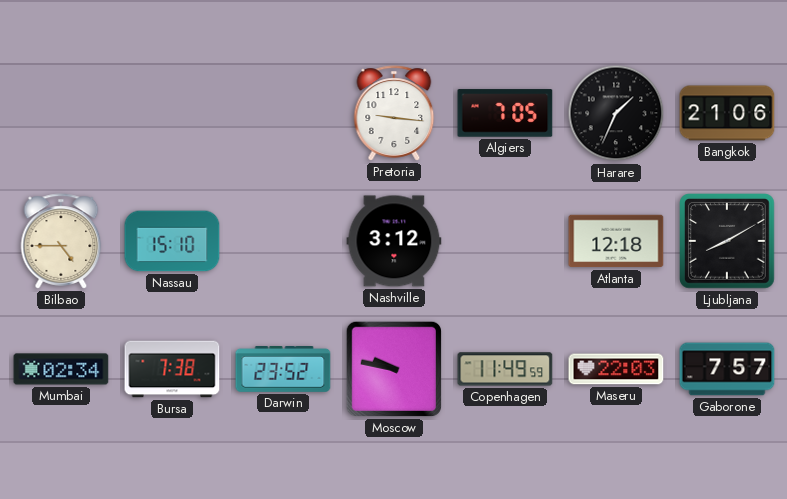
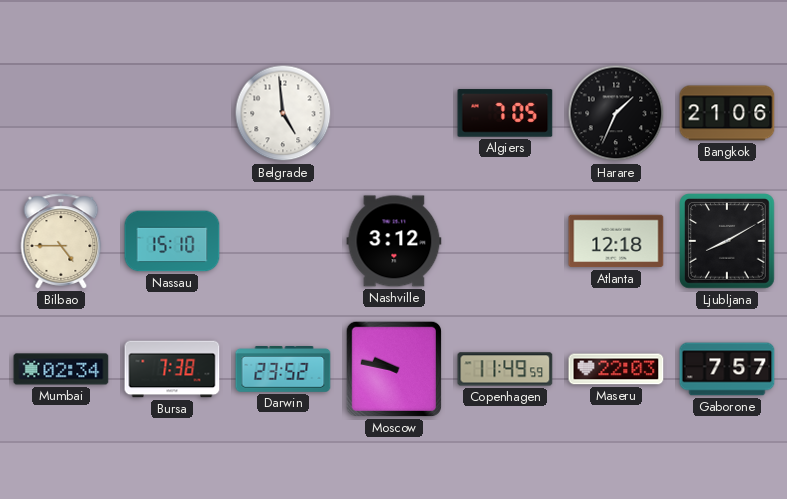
Belgrade: none -> 4:59 (283, 113)
Pretoria: 9:16 -> none (394, 113)
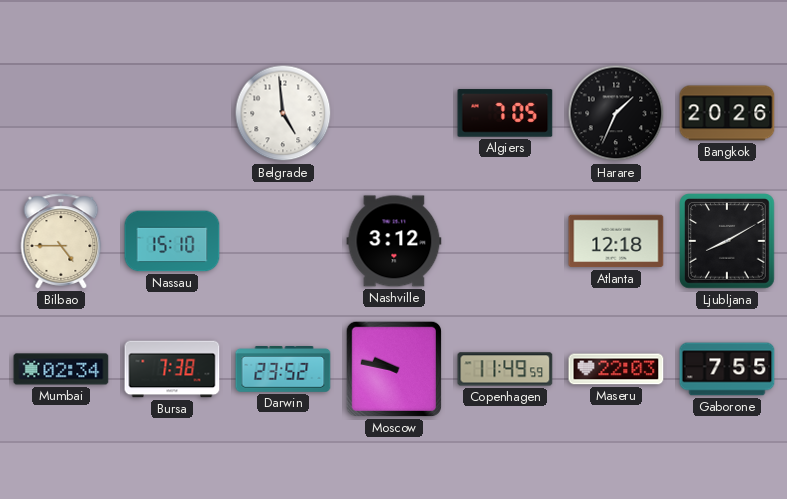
Bangkok: 21:06 -> 20:26 (727, 113)
Gaborone: 7:57 -> 7:55 (727, 369)
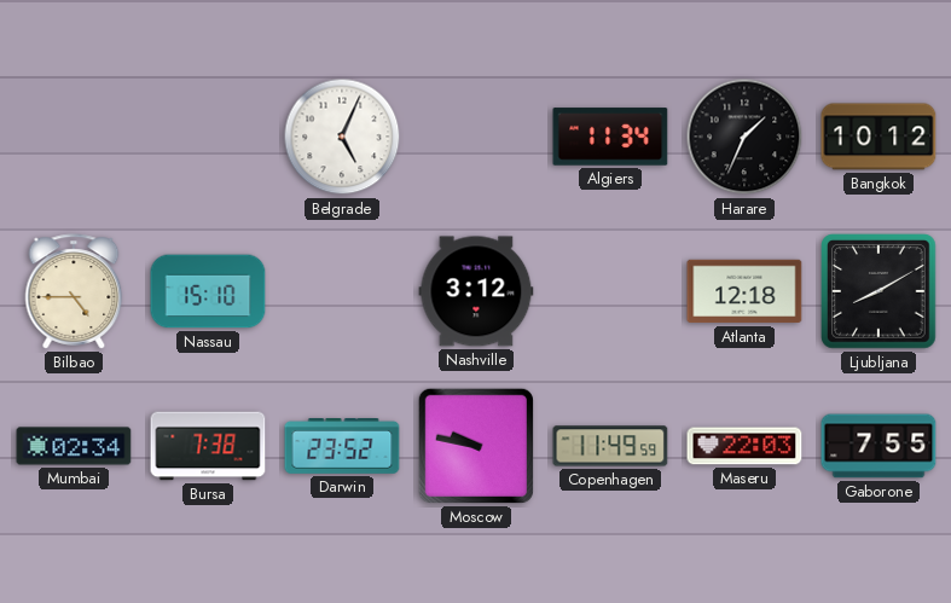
Belgrade: 4:59 -> 5:04 (342, 137)
Algiers: 7:05 -> 11:34 (610, 137)
Bangkok: 20:26 -> 10:12 (878, 137)
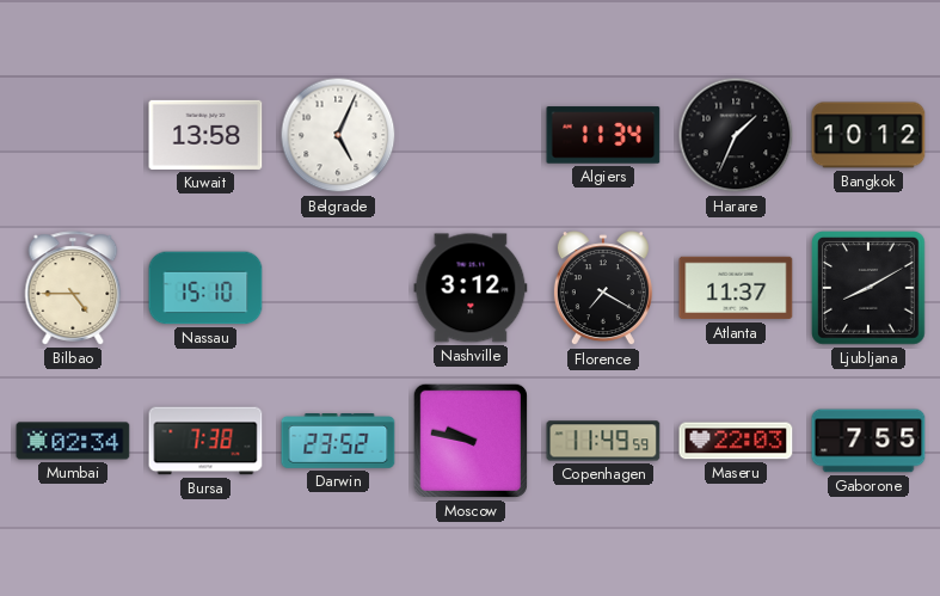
Kuwait: none -> 13:58 (205, 135)
Florence: none -> 7:20 (603, 289)
Atlanta: 12:18 -> 11:37 (736, 288)
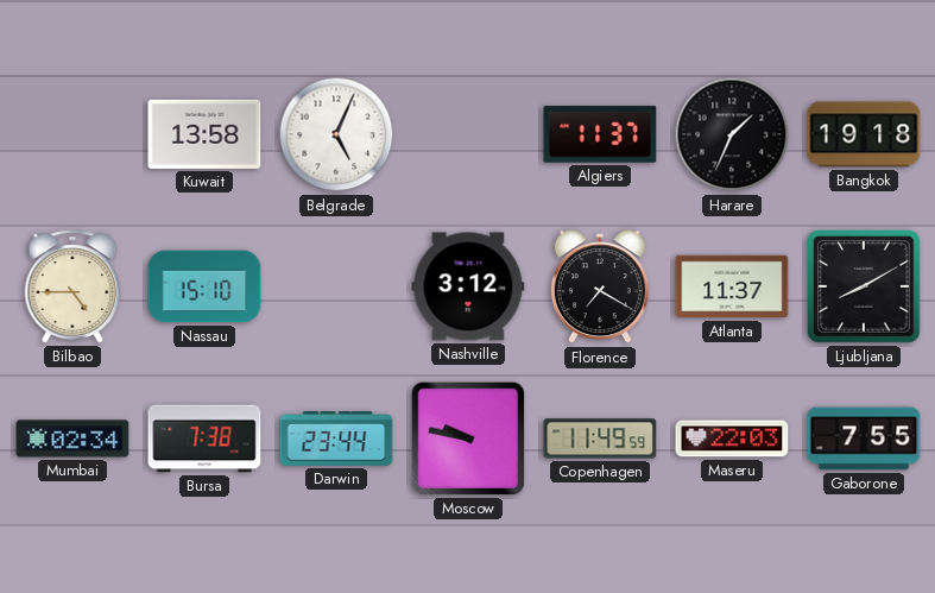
Algiers: 11:34 -> 11:37 (600, 134)
Bangkok: 10:12 -> 19:18 (864, 134)
Darwin: 23:52 -> 23:44 (336, 440)
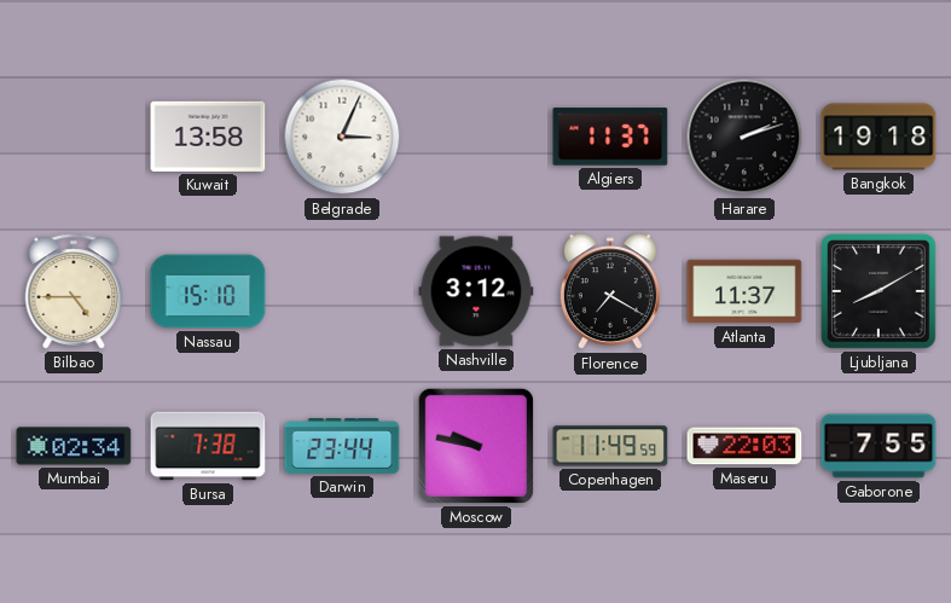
Belgrade: 5:04 -> 3:04 (342, 137)
Harare: 1:34 -> 2:12 (744, 137)
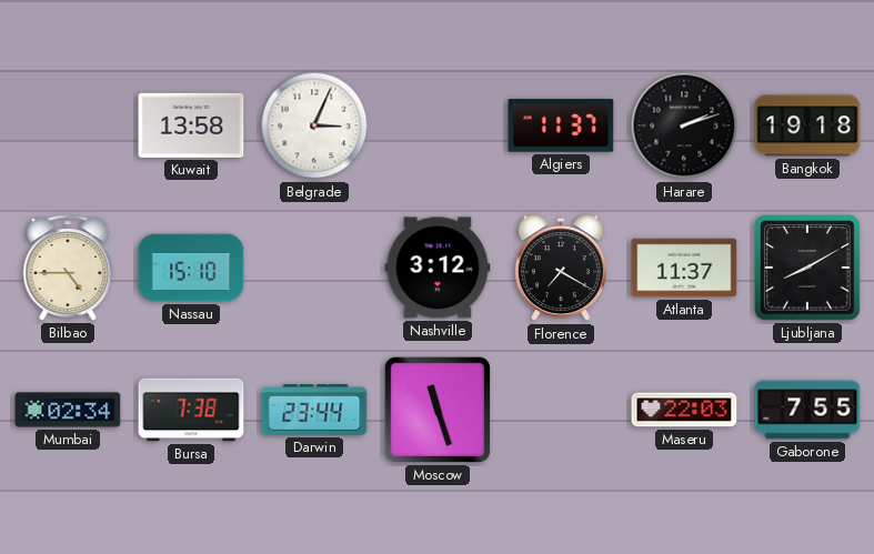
Moscow: 9:47 -> 11:27 (438, 410)
Copenhagen: 11:49 -> none (610, 446)
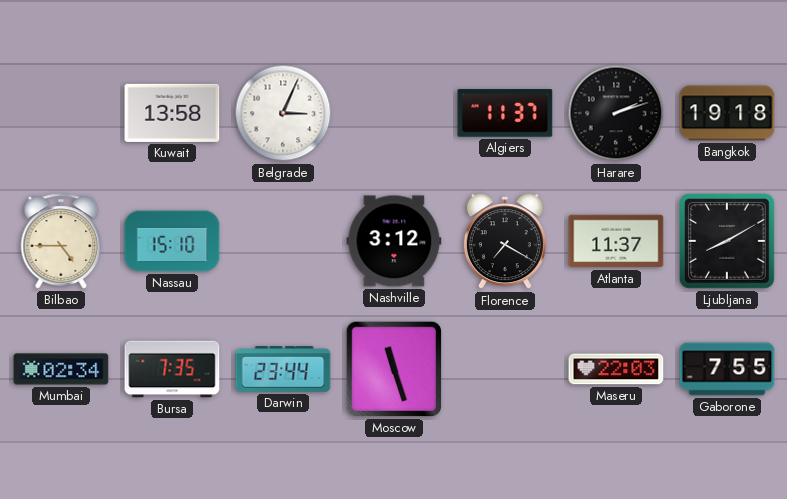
Bursa: 7:38 -> 7:35 (172, 369)
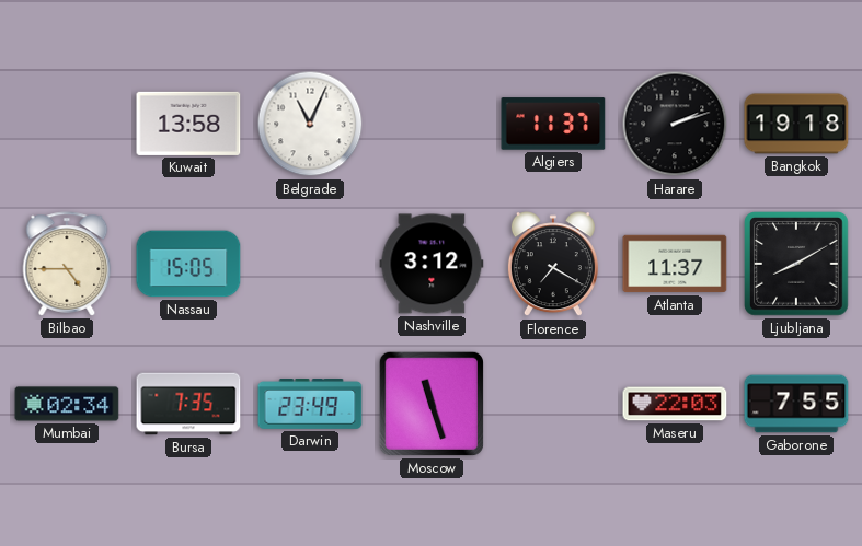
Belgrade: 3:04 -> 11:04 (310, 124)
Nassau: 15:10 -> 15:05 (188, 264)
Darwin: 23:44 -> 23:49 (310, 405)
